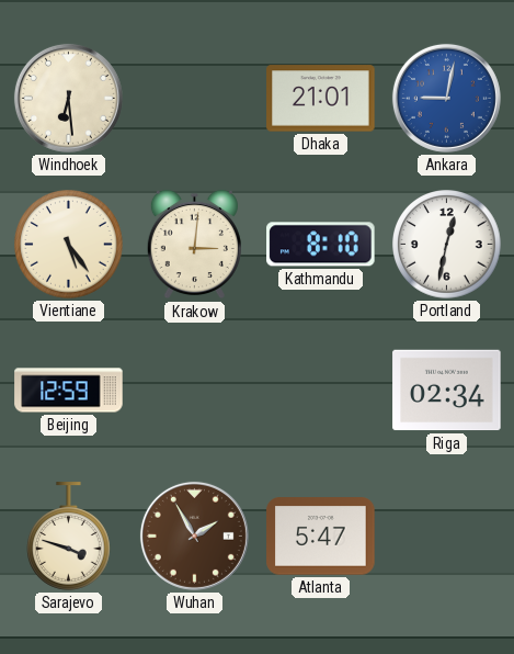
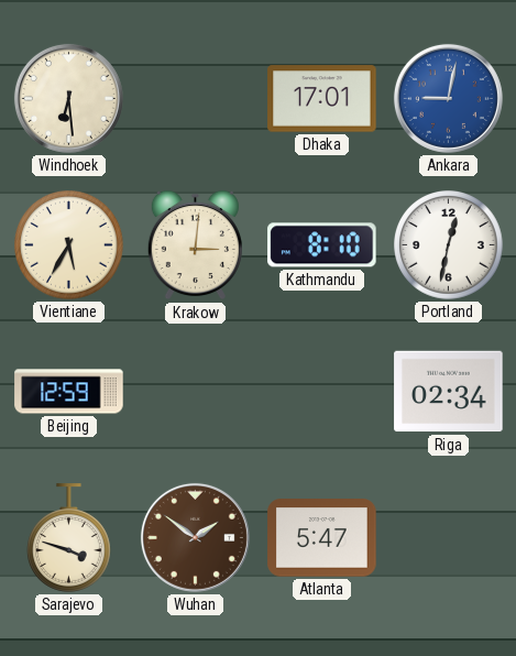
Dhaka: 21:01 -> 17:01 (322, 99)
Vientiane: 5:24 -> 5:35 (69, 245)
Wuhan: 1:55 -> 1:51 (195, 537)
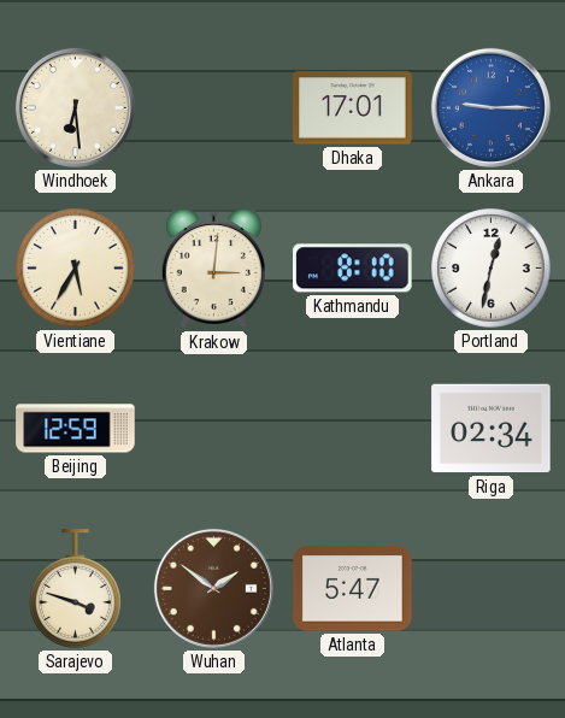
Ankara: 9:02 -> 9:15 (490, 107)
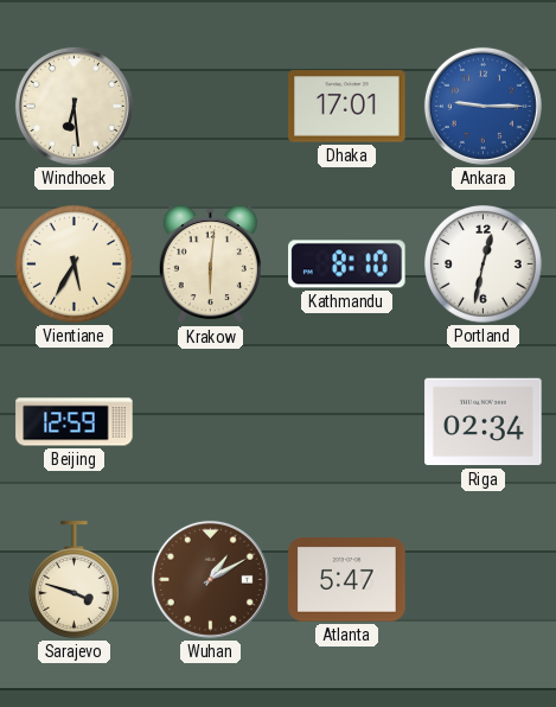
Krakow: 3:01 -> 6:01 (210, 265)
Wuhan: 1:51 -> 1:10 (210, 579)
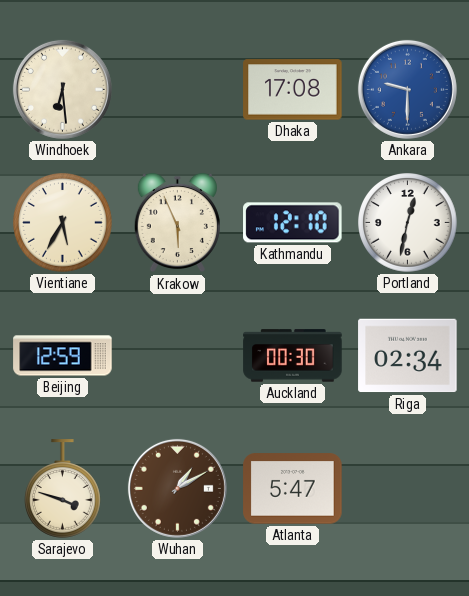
Dhaka: 17:01 -> 17:08 (293, 90)
Ankara: 9:15 -> 9:30 (407, 89)
Krakow: 6:01 -> 5:56 (177, 223)
Kathmandu: 8:10 -> 12:10 (293, 223)
Auckland: none -> 00:30 (293, 356)
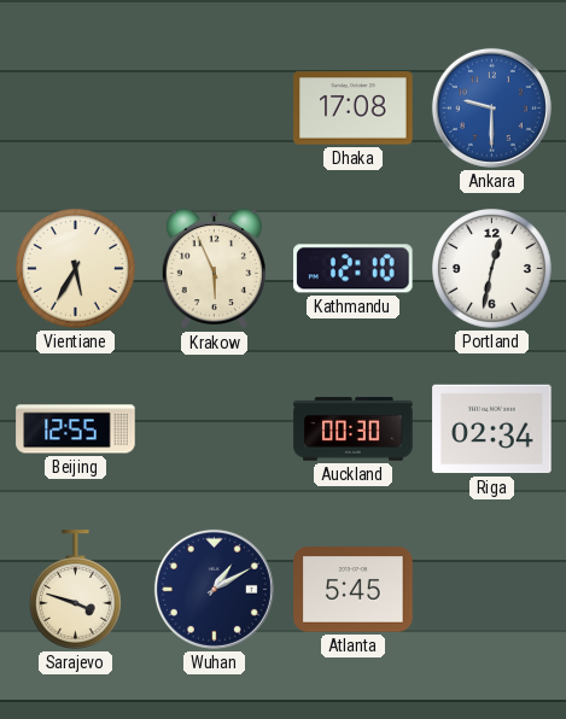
Windhoek: 6:29 -> none (62, 89)
Beijing: 12:59 -> 12:55 (76, 429)
Wuhan dial: brown -> navy (214, 589)
Atlanta: 5:47 -> 5:45 (354, 590)
